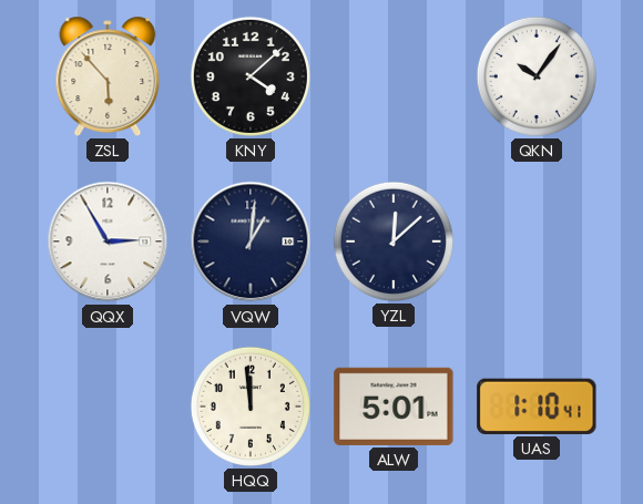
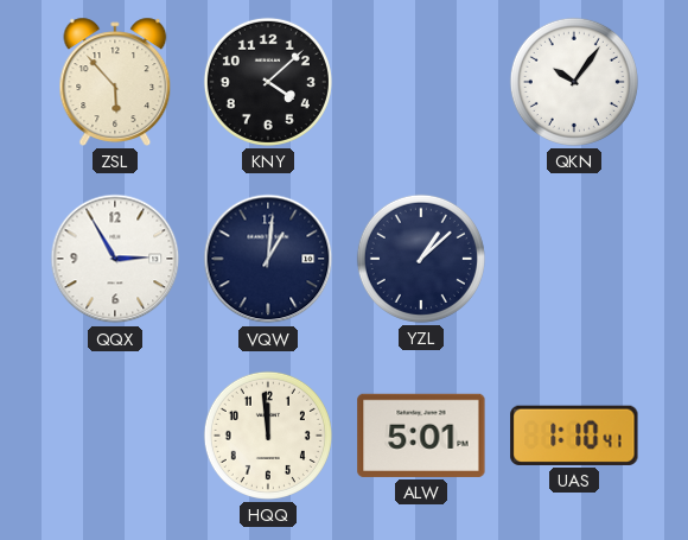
YZL: 12:08 -> 1:08 (421, 259)
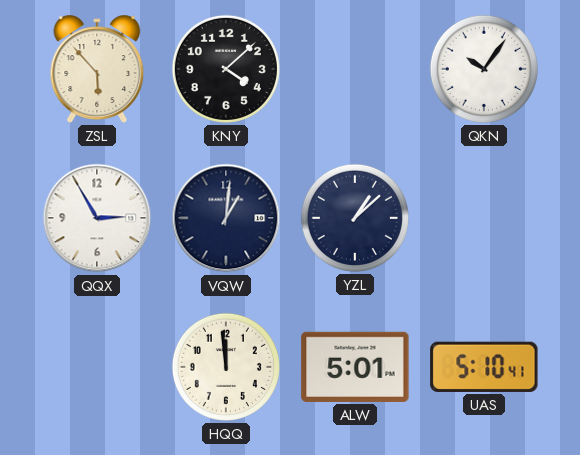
UAS: 1:10 -> 5:10 (484, 367)
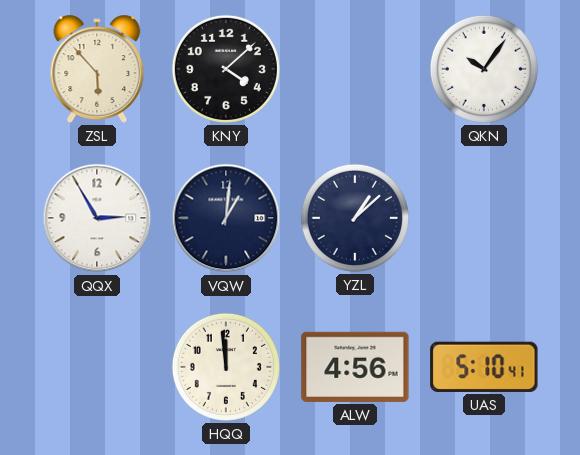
ALW: 5:01 -> 4:56 (355, 367)
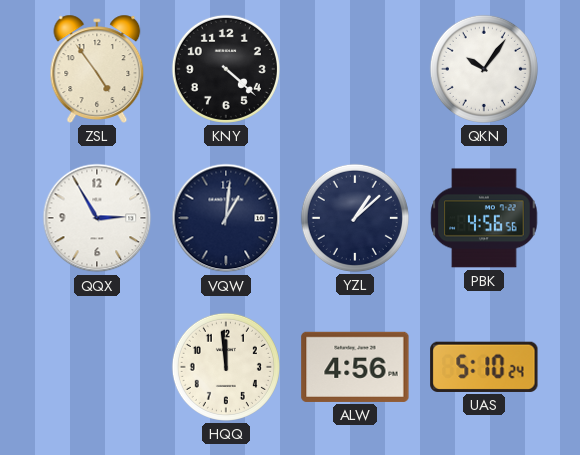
ZSL: 5:53 -> 4:54 (97, 69)
KNY: 4:08 -> 4:22 (226, 69)
PBK: none -> 4:56 (484, 218)
UAS: 5:10:41 -> 5:10:24 (484, 367)
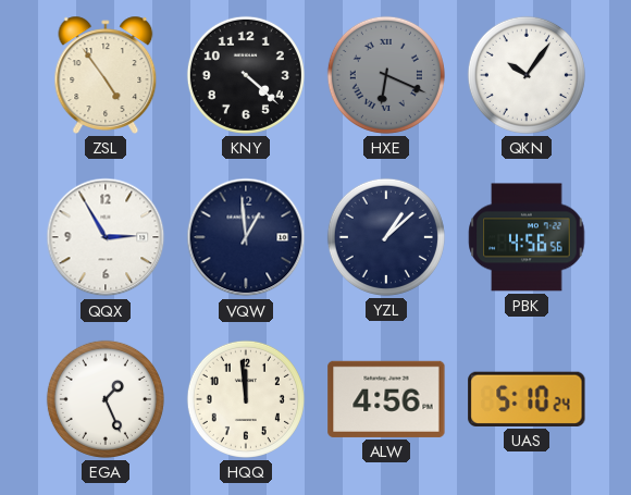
HXE: none -> 6:19 (386, 75)
VQW: 1:01 -> 12:59 (246, 237)
EGA: none -> 1:26 (106, 399)
